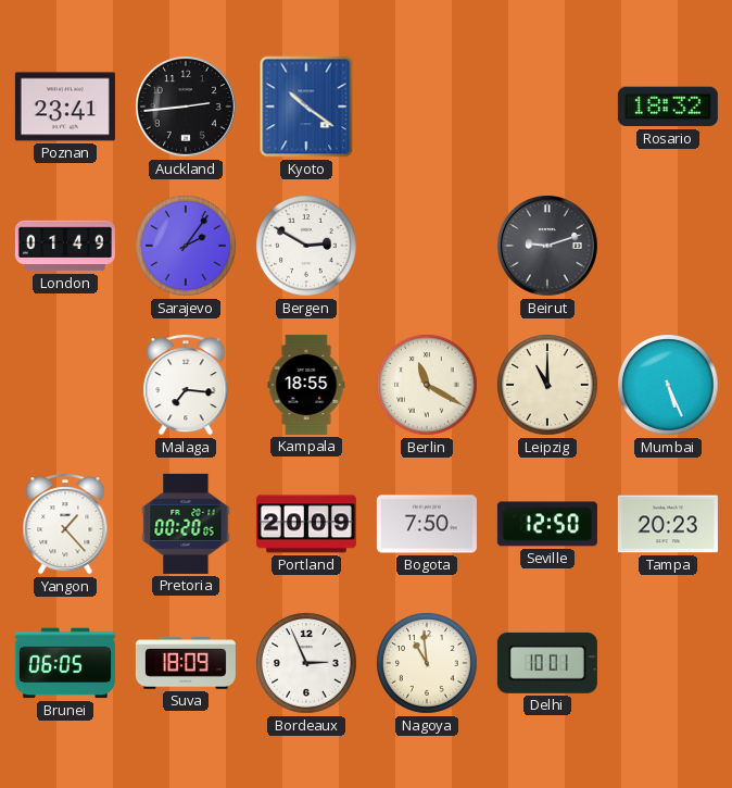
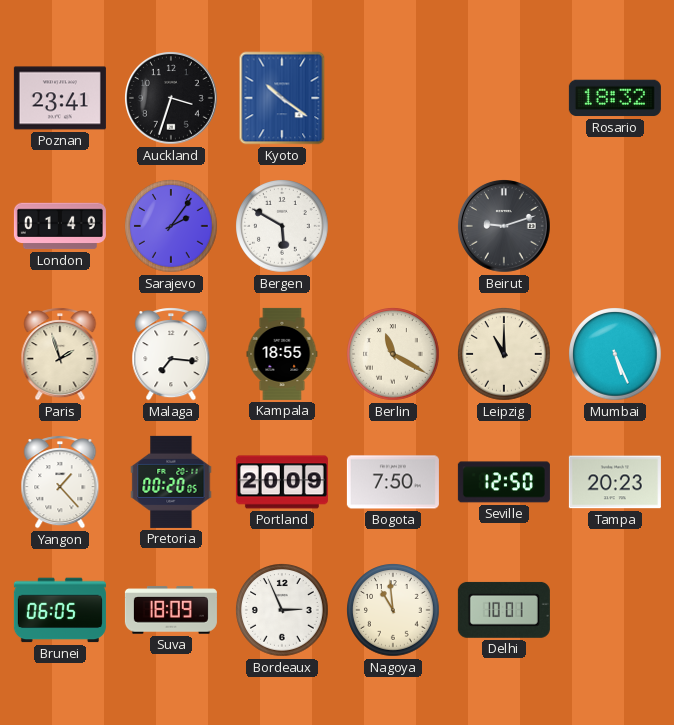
Auckland: 2:44 -> 3:33 (172, 99)
Bergen: 2:50 -> 5:50 (282, 226)
Paris: none -> 1:57 (60, 354)
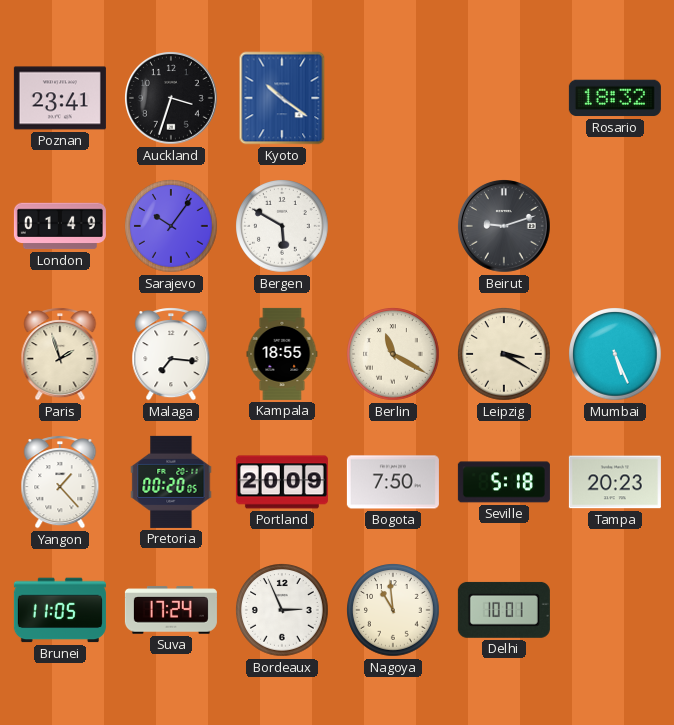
Sarajevo: 2:06 -> 10:06 (171, 226)
Leipzig: 11:00 -> 3:20 (504, 354)
Seville: 12:50 -> 5:18 (504, 482)
Brunei: 06:05 -> 11:05 (60, 610)
Suva: 18:09 -> 17:24 (171, 610)
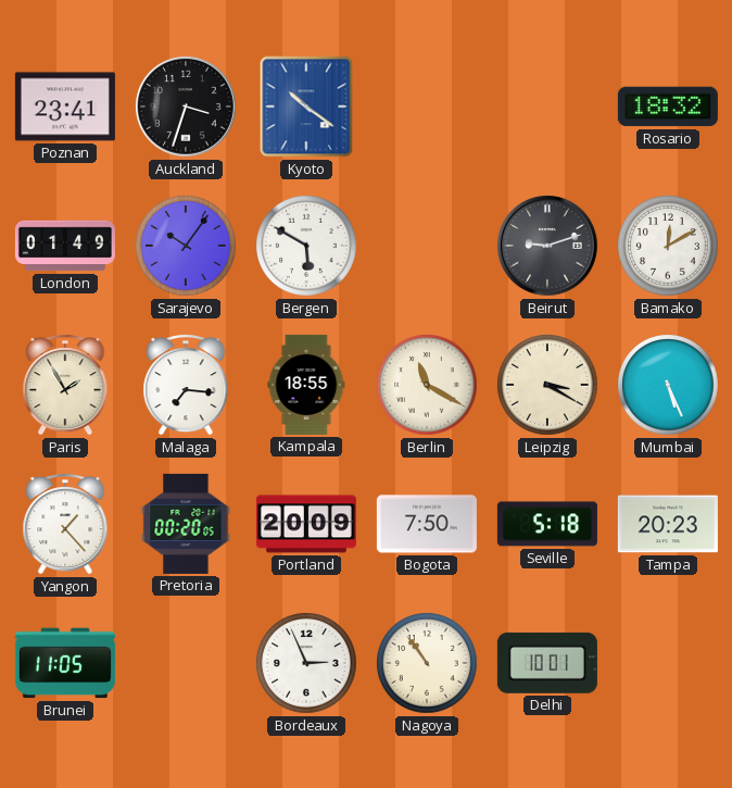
Bamako: none -> 12:10 (668, 246)
Paris: 1:57 -> 1:55 (65, 385)
Suva: 17:24 -> none (171, 610)
Nagoya: 10:59 -> 10:54 (427, 663)
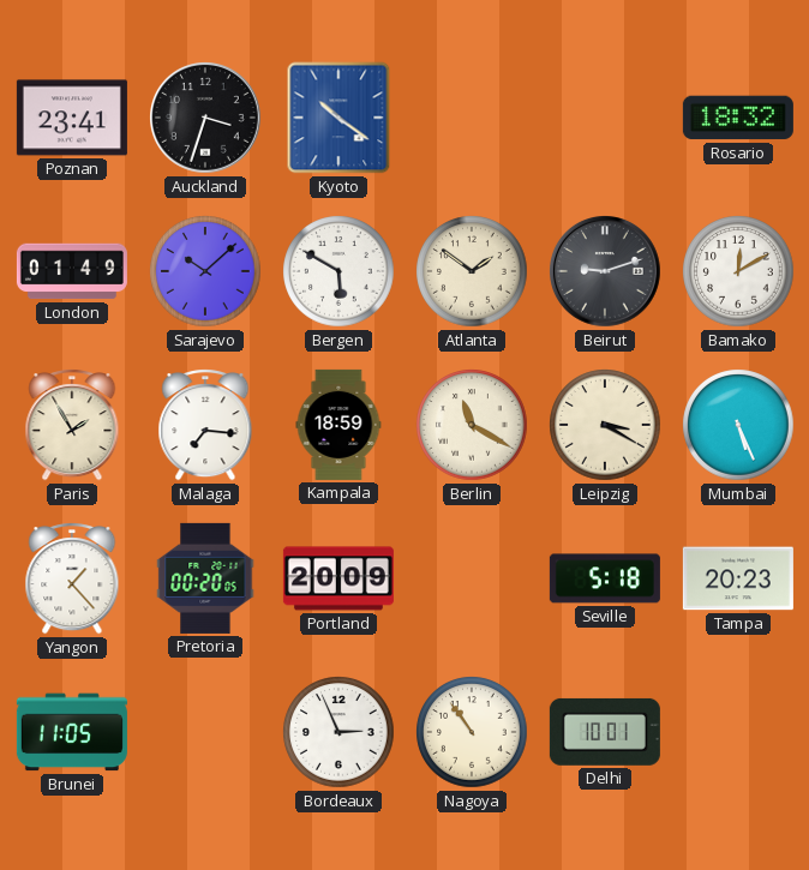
Sarajevo: 10:06 -> 10:08 (205, 271)
Atlanta: none -> 1:51 (472, 271)
Kampala: 18:55 -> 18:59 (338, 425)
Bogota: 7:50 -> none (427, 524)
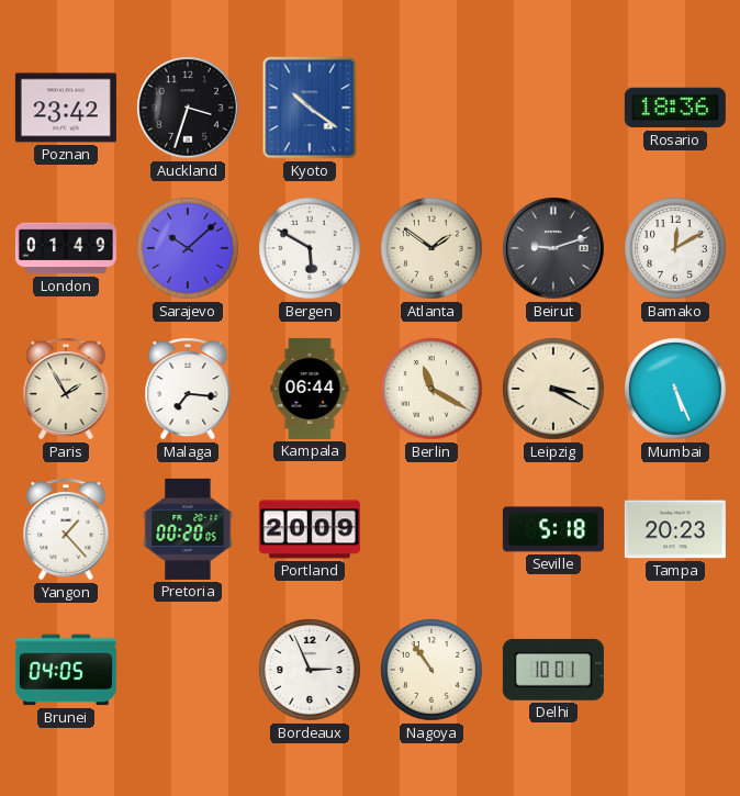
Poznan: 23:41 -> 23:42 (66, 108)
Rosario: 18:32 -> 18:36 (675, 108)
Kampala: 18:59 -> 06:44 (310, 389)
Brunei: 11:05 -> 04:05 (66, 670)
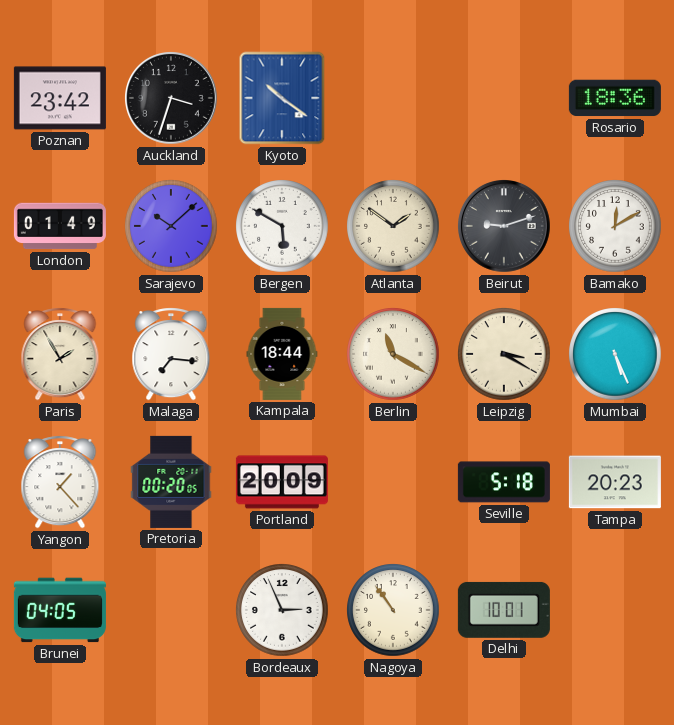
Kampala: 06:44 -> 18:44 (282, 354)
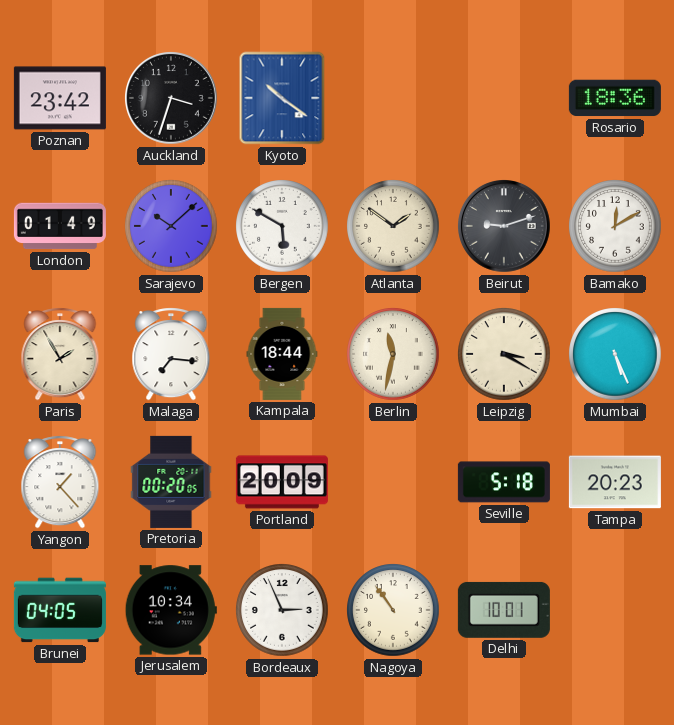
Berlin: 11:20 -> 11:32 (393, 354)
Jerusalem: none -> 10:34 (171, 610)
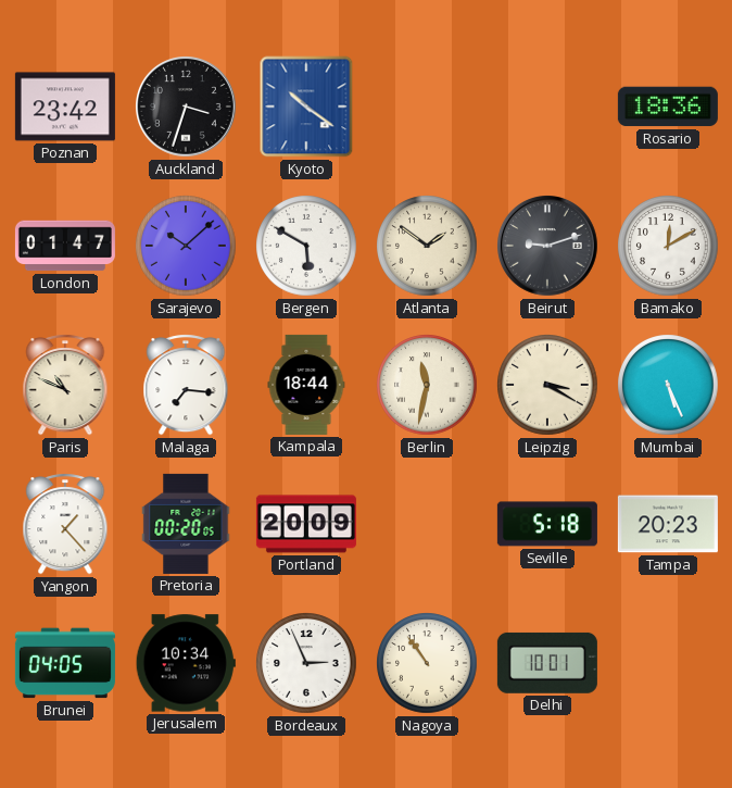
London: 01:49 -> 01:47 (65, 246)
Paris: 1:55 -> 10:49 (65, 385)
